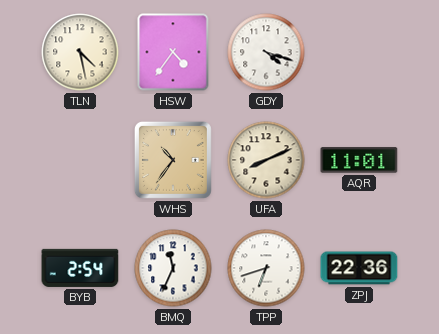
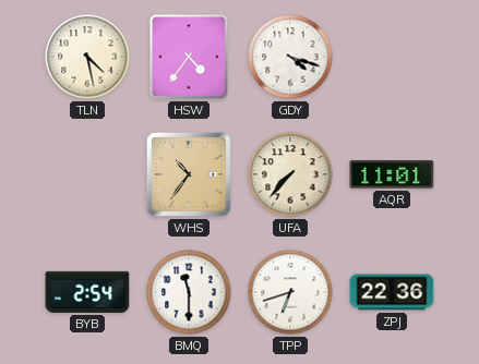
UFA: 8:11 -> 7:37 (290, 174)
BMQ: 11:34 -> 11:30 (189, 292)
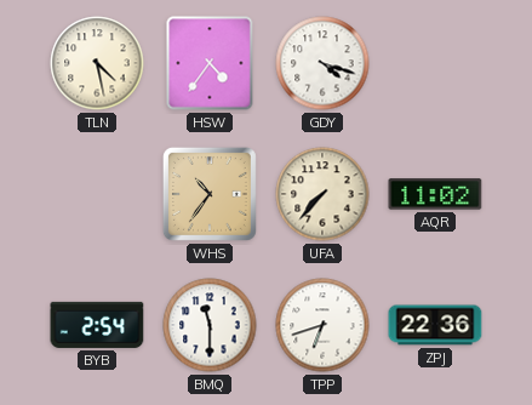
AQR: 11:01 -> 11:02 (435, 194)
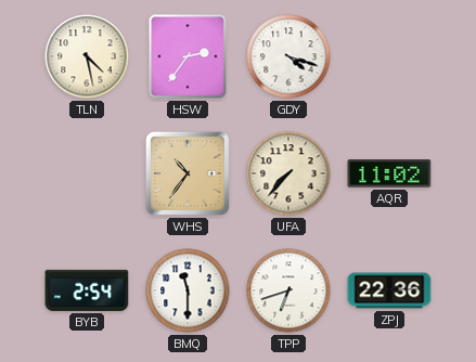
HSW: 4:36 -> 2:36 (188, 56)
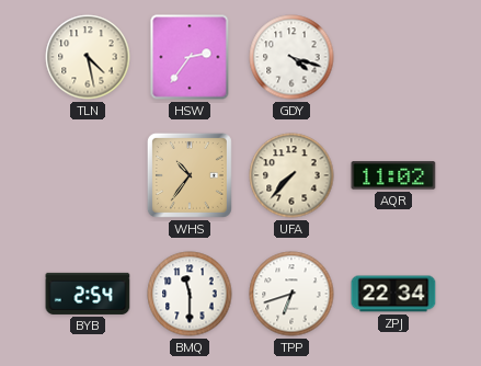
ZPJ: 22:36 -> 22:34 (393, 294)
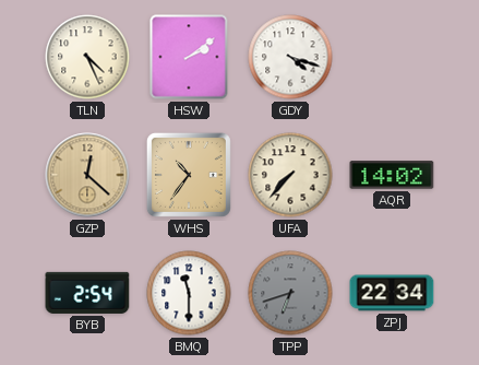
TLN: 4:28 -> 4:26 (87, 57)
HSW: 2:36 -> 2:09 (189, 57)
GZP: none -> 12:22 (87, 175)
AQR: 11:02 -> 14:02 (392, 175)
TPP dial: white -> grey (290, 293)
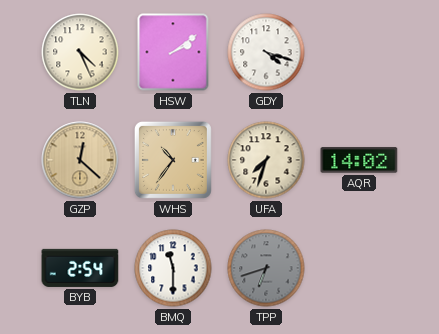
UFA: 7:37 -> 7:33 (266, 160)
ZPJ: 22:34 -> none (392, 293)
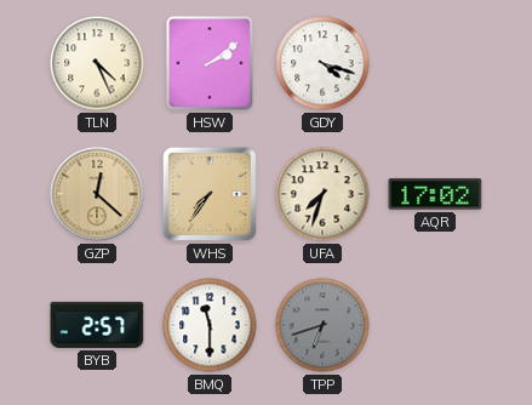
WHS: 10:36 -> 7:36 (210, 194)
AQR: 14:02 -> 17:02 (435, 194)
BYB: 2:54 -> 2:57 (97, 325)
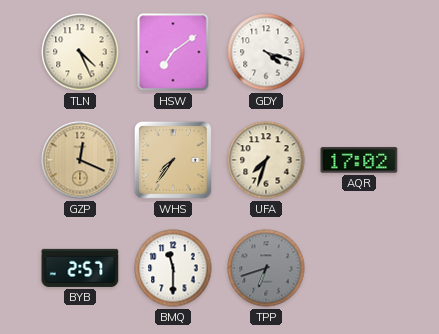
HSW: 2:09 -> 7:09 (173, 52)
GZP: 12:22 -> 12:19 (80, 160)
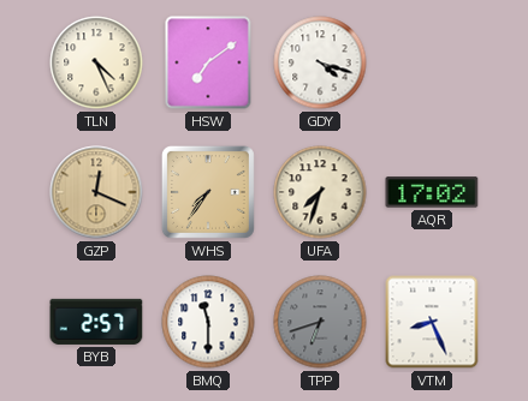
VTM: none -> 8:26 (432, 322)
